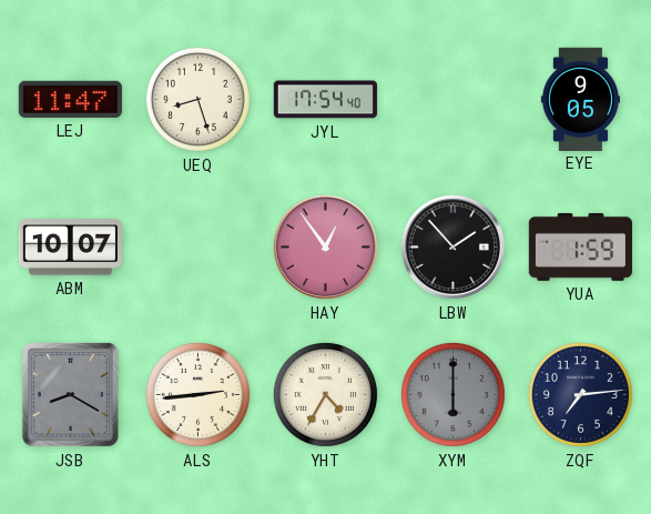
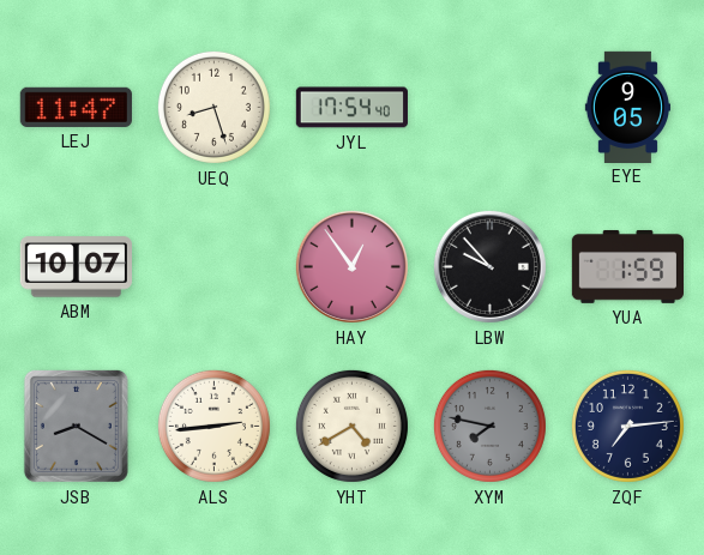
LBW: 1:53 -> 9:53 (489, 266)
YHT: 4:35 -> 4:40 (351, 426)
XYM: 6:00 -> 7:47 (489, 426)
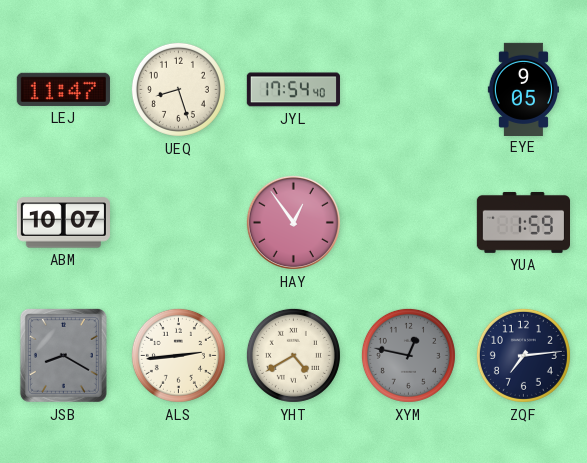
LBW: 9:53 -> none (489, 266)
XYM: 7:47 -> 12:47 (408, 355)
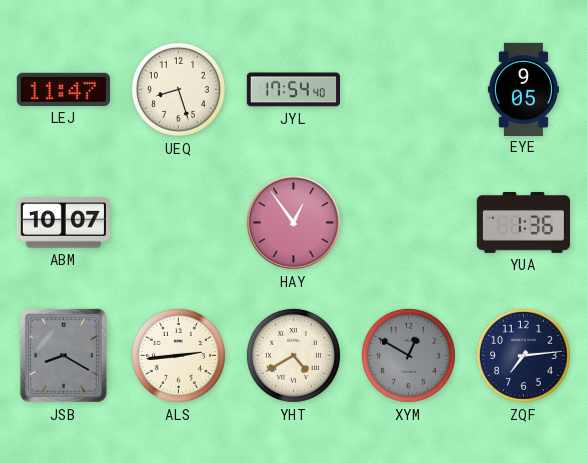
YUA: 1:59 -> 1:36 (523, 222)
XYM: 12:47 -> 12:50 (408, 355)
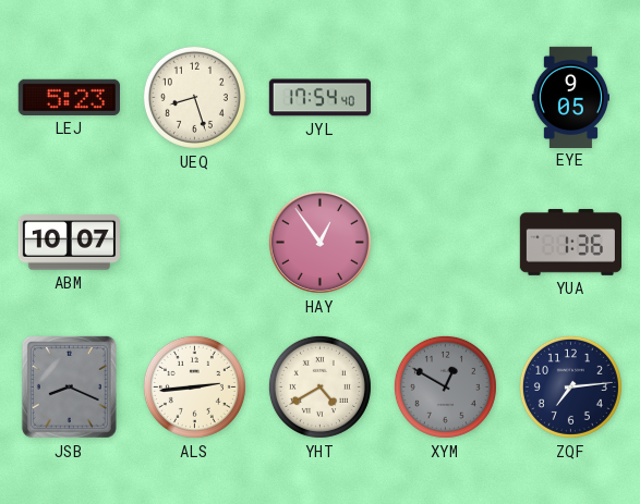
LEJ: 11:47 -> 5:23 (69, 97)
JSB: 8:20 -> 8:19 (69, 386)
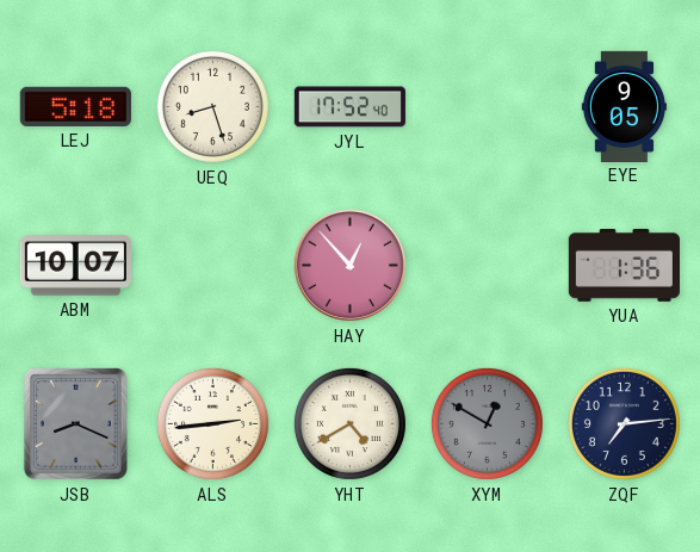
LEJ: 5:23 -> 5:18 (75, 106)
JYL: 17:54 -> 17:52 (349, 107)
HAY: 12:54 -> 12:53 (349, 265)
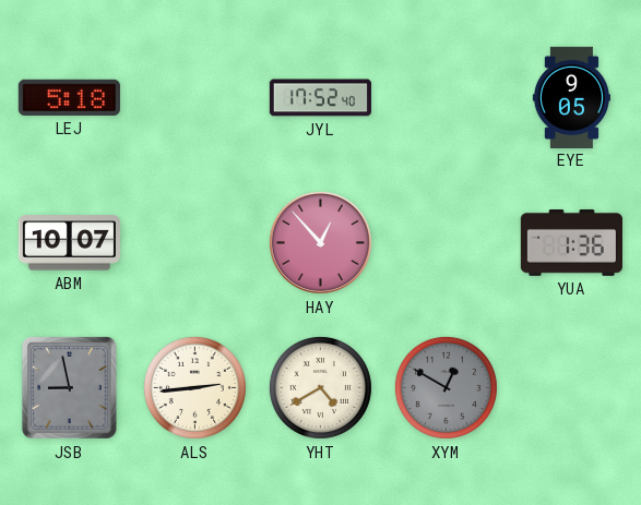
UEQ: 8:27 -> none (212, 106)
JSB: 8:19 -> 8:58 (69, 387)
ZQF: 7:14 -> none (624, 423)
